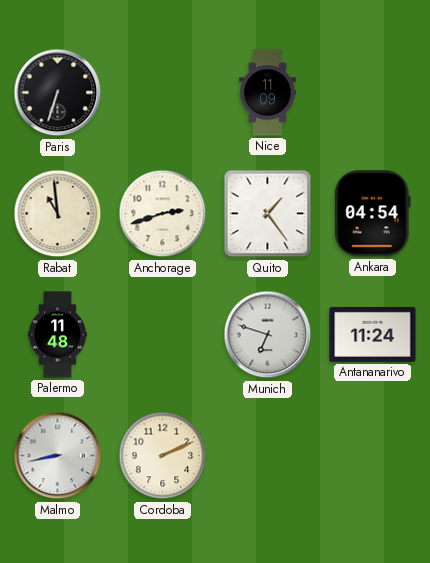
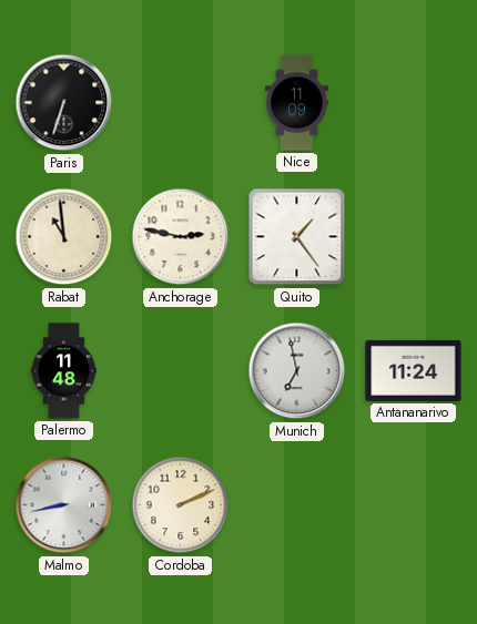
Anchorage: 2:42 -> 2:47 (181, 237)
Ankara: 04:54 -> none (372, 214)
Munich: 6:48 -> 6:58 (297, 371)
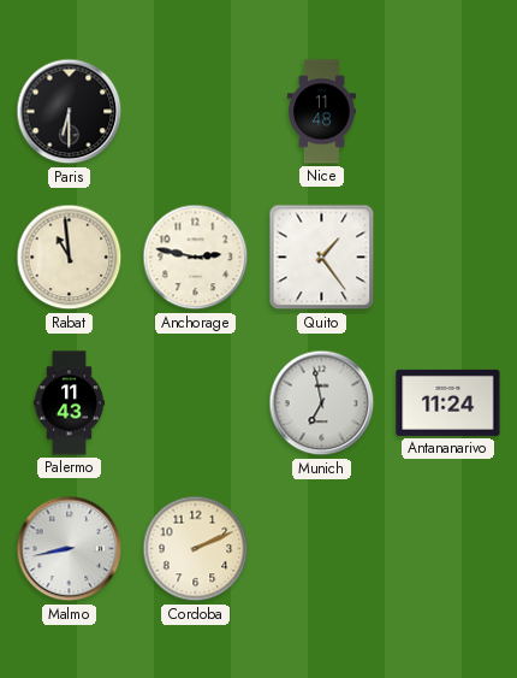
Paris: 6:33 -> 6:30 (70, 112)
Nice: 11:09 -> 11:48 (321, 112)
Palermo: 11:48 -> 11:43 (69, 403)
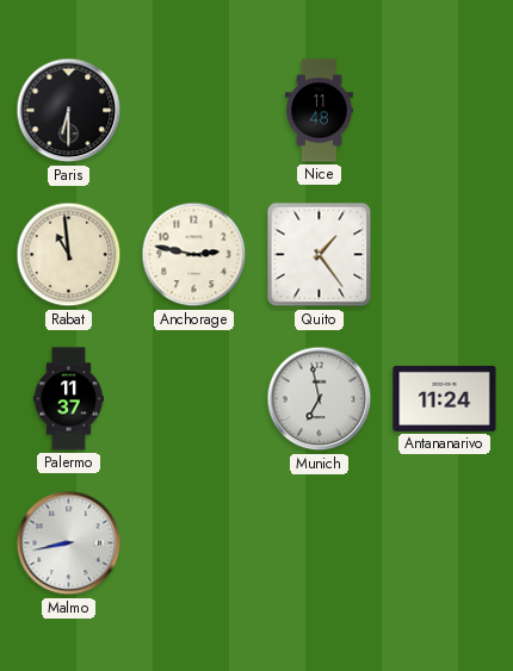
Palermo: 11:43 -> 11:37 (68, 399)
Cordoba: 2:11 -> none (196, 549)
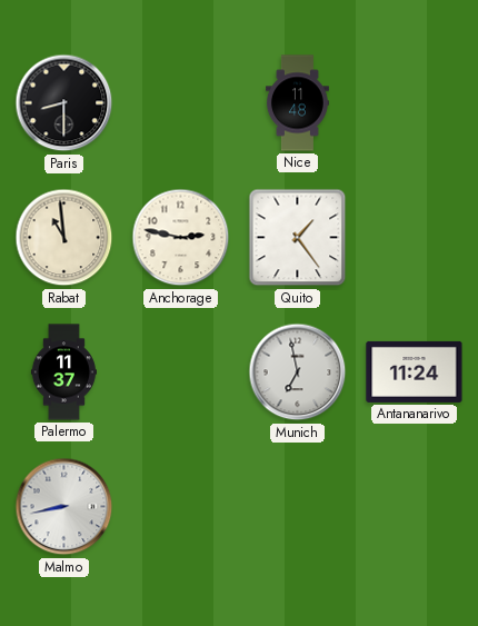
Paris: 6:30 -> 8:30 (64, 103)
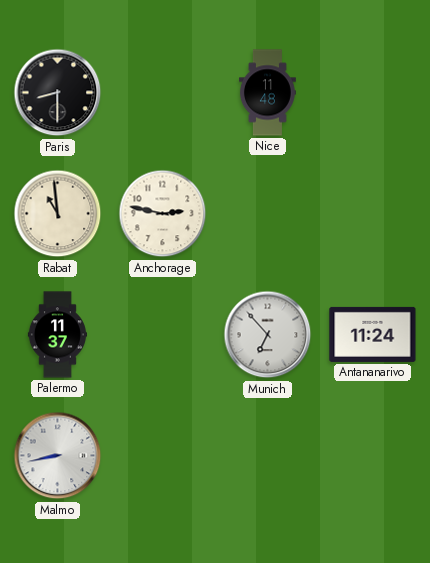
Quito: 1:24 -> none (298, 238)
Munich: 6:58 -> 6:53 (268, 335)
